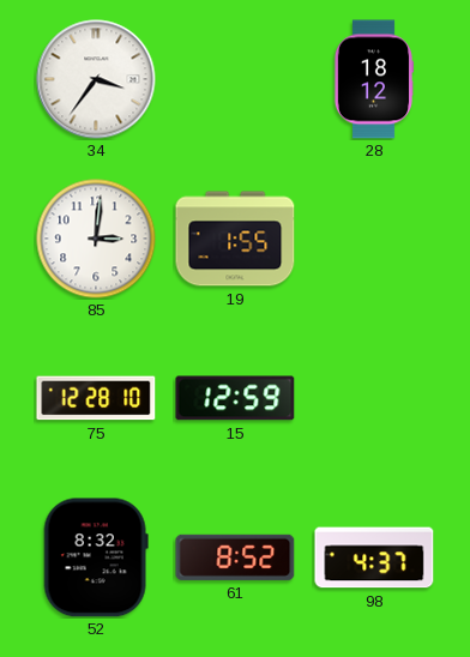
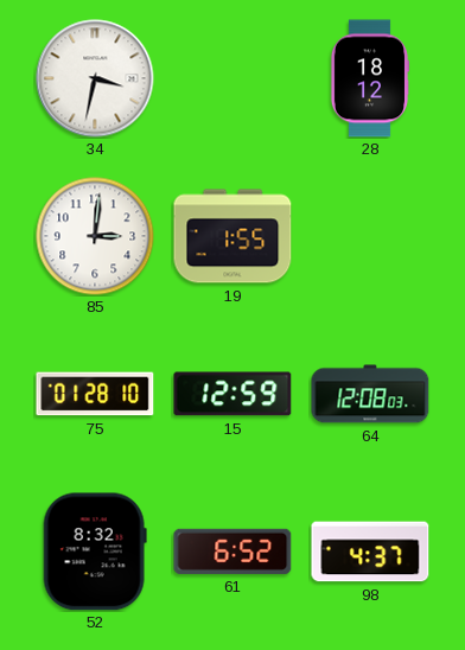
34: 3:36 -> 3:32 (95, 78)
75: 12:28 -> 01:28 (95, 394)
64: none -> 12:08 (370, 394)
61: 8:52 -> 6:52 (232, 552)
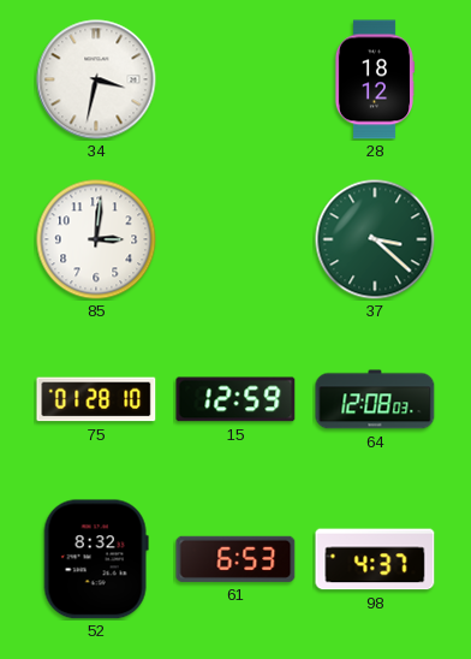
19: 1:55 -> none (232, 236)
37: none -> 3:22 (375, 239)
61: 6:52 -> 6:53 (235, 559)
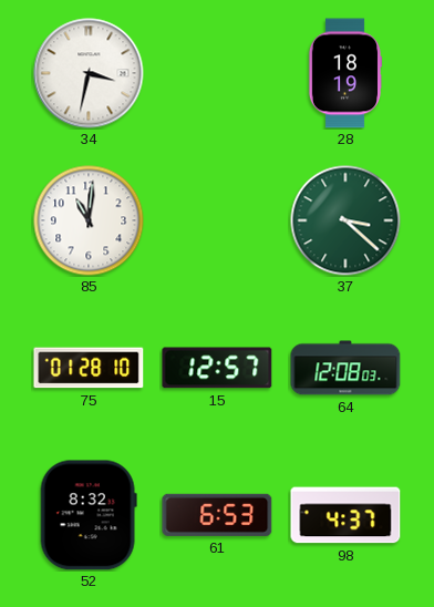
28: 18:12 -> 18:19 (345, 73)
85: 3:01 -> 11:01 (89, 220)
15: 12:59 -> 12:57 (217, 368)
